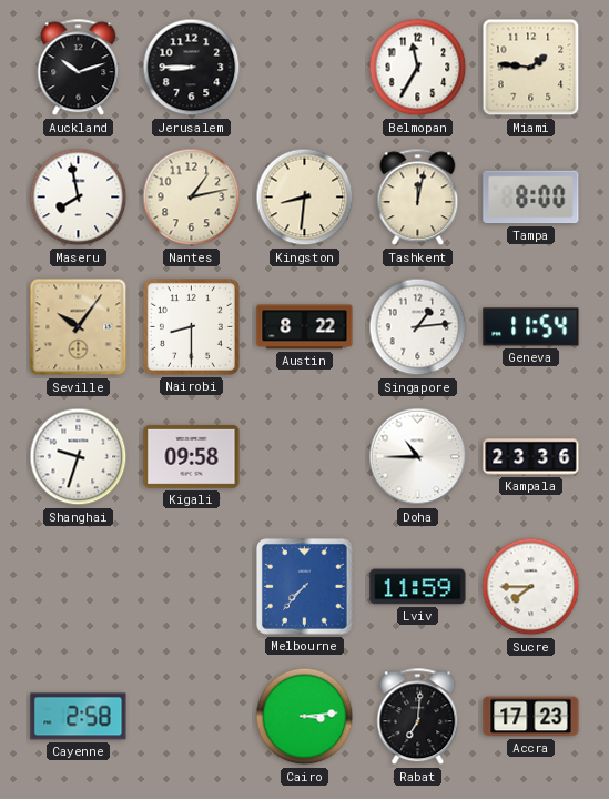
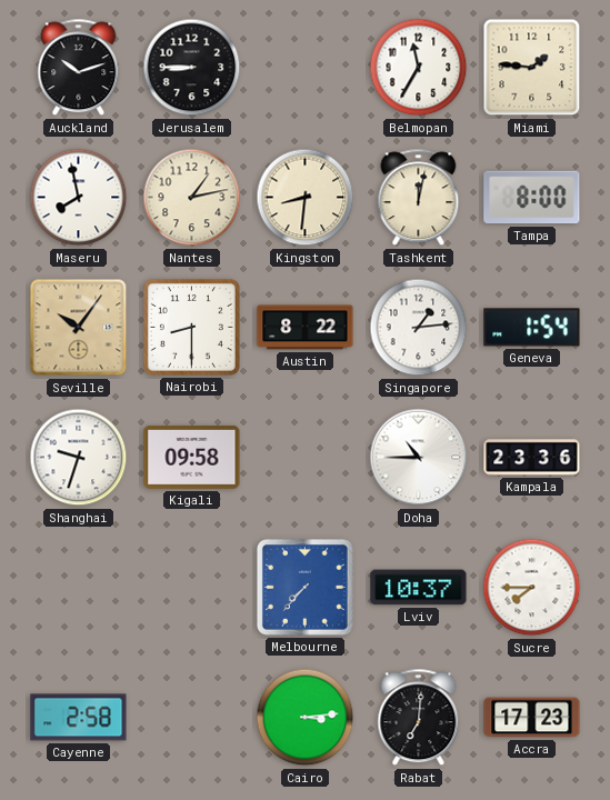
Geneva: 11:54 -> 1:54 (532, 328)
Lviv: 11:59 -> 10:37 (419, 588)
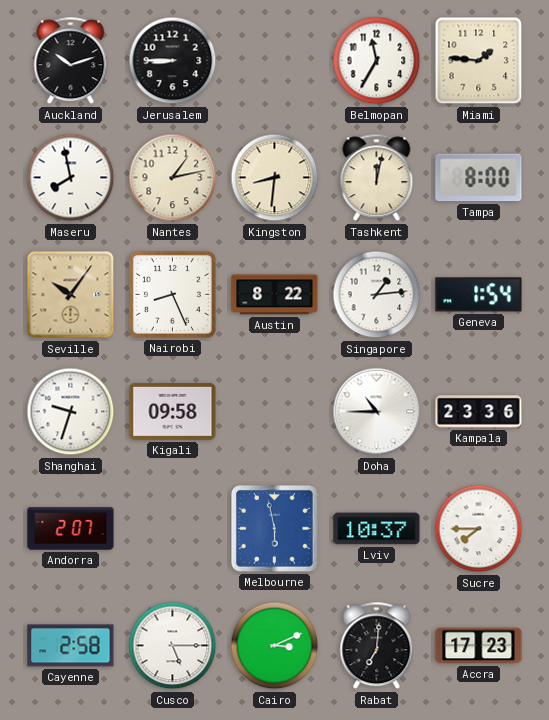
Nairobi: 8:30 -> 8:26 (172, 294)
Andorra: none -> 2:07 (71, 529)
Melbourne: 7:37 -> 5:58 (274, 528)
Cusco: none -> 5:15 (173, 646)
Cairo: 3:14 -> 3:11 (275, 646)
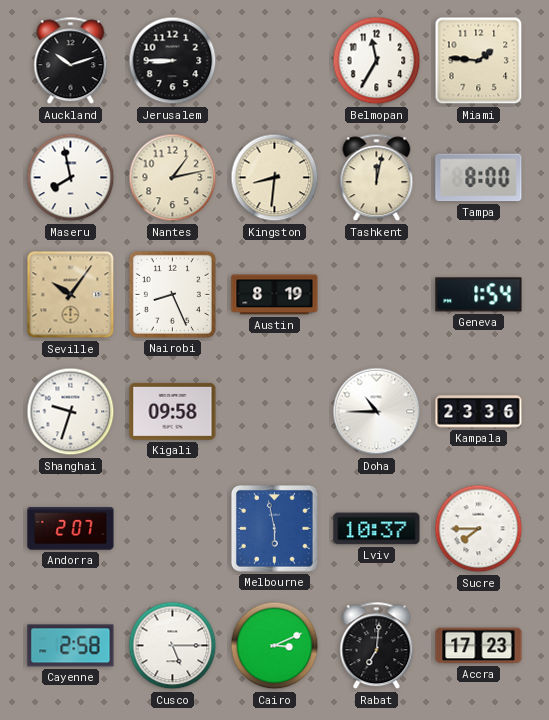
Austin: 8:22 -> 8:19 (275, 295)
Singapore: 1:14 -> none (377, 295)
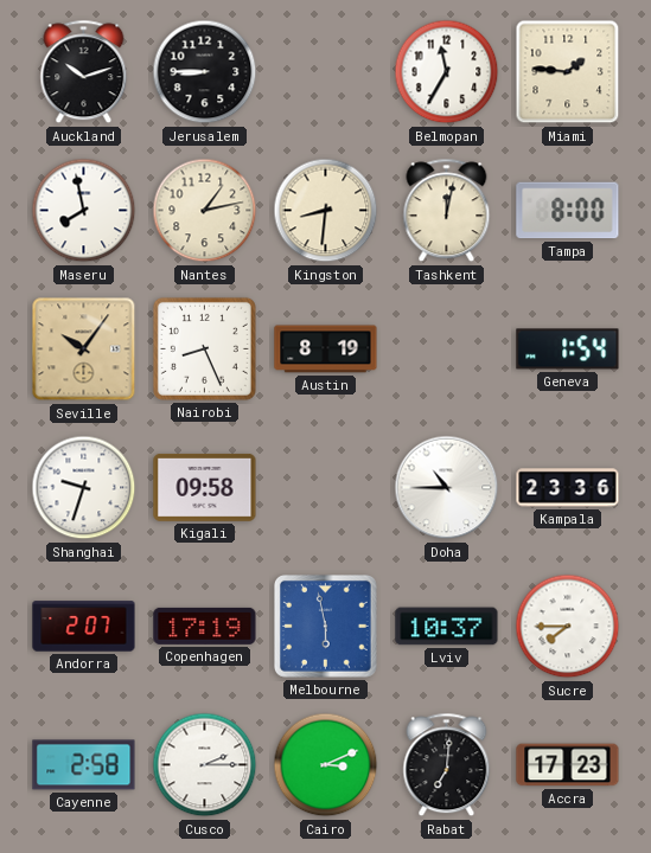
Copenhagen: none -> 17:19 (205, 626)
Cusco: 5:15 -> 2:15 (205, 765)
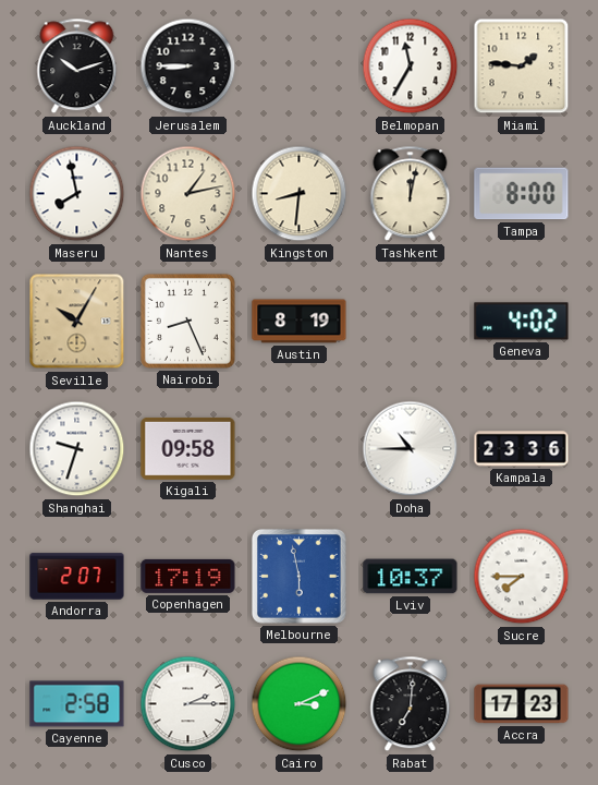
Seville: 10:06 -> 10:05 (77, 322)
Geneva: 1:54 -> 4:02 (522, 322)
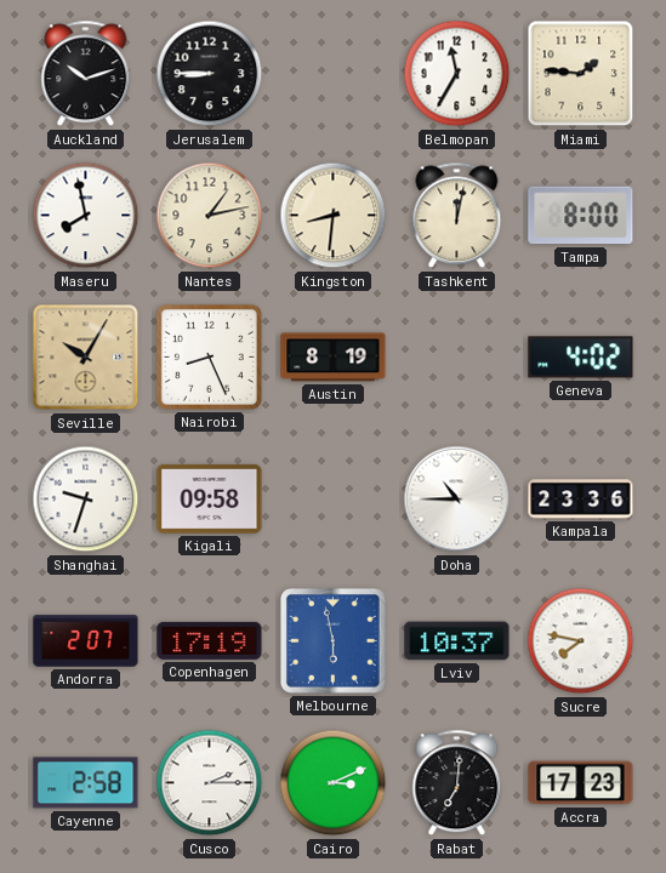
Sucre: 7:45 -> 7:47 (581, 641)
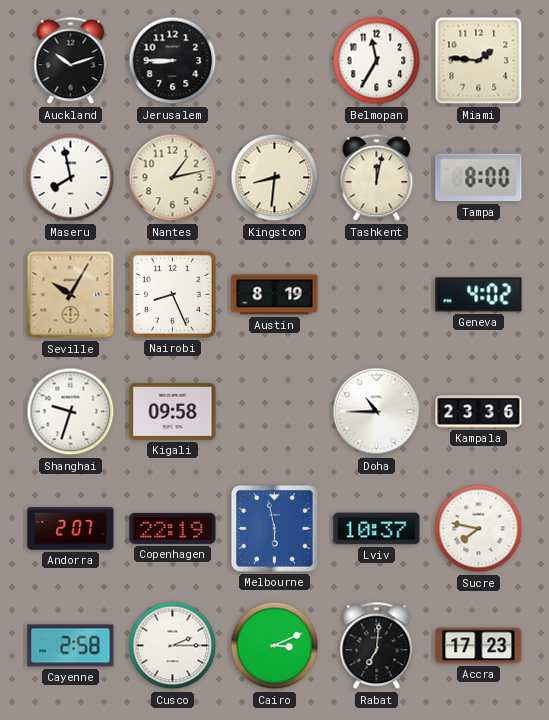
Copenhagen: 17:19 -> 22:19 (173, 528)
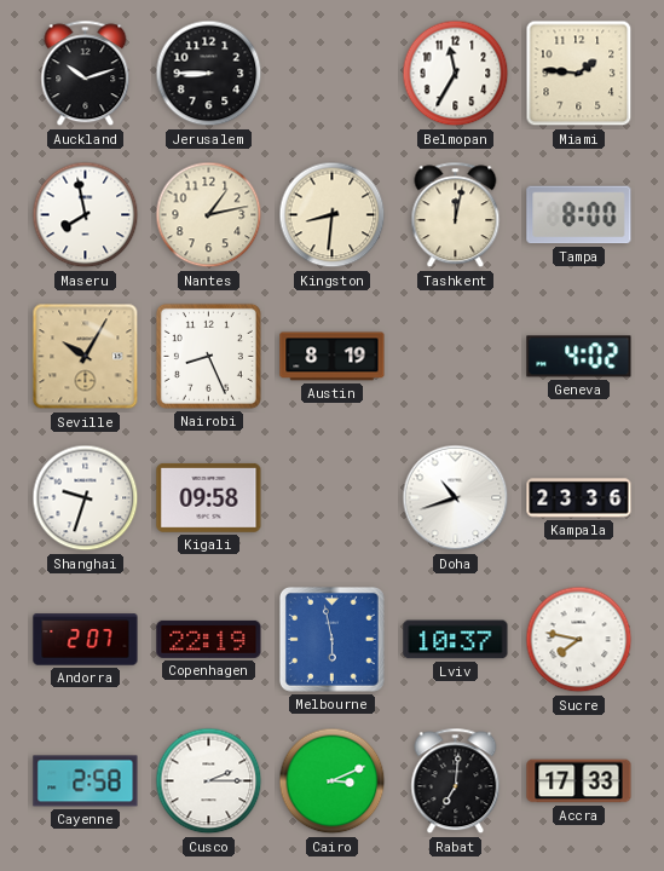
Doha: 10:45 -> 10:42 (456, 498)
Accra: 17:23 -> 17:33 (579, 781)
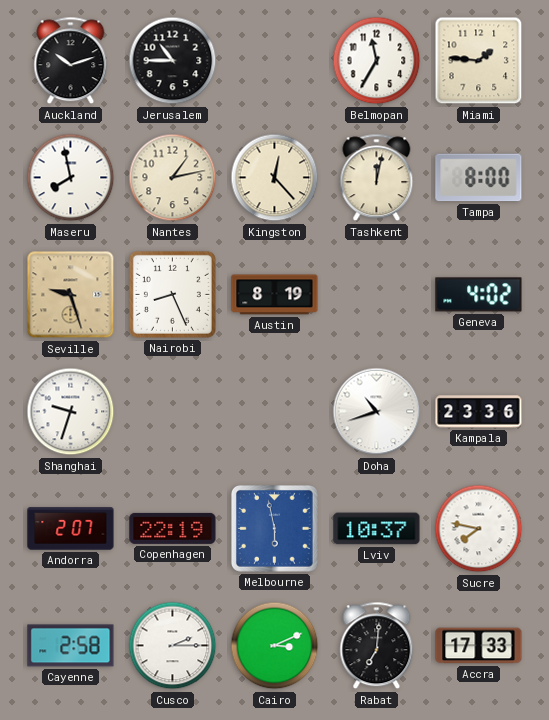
Jerusalem: 8:45 -> 10:45 (173, 61)
Kingston: 8:31 -> 12:23 (275, 178)
Seville: 10:05 -> 9:27 (71, 295)
Kigali: 09:58 -> none (209, 497)
